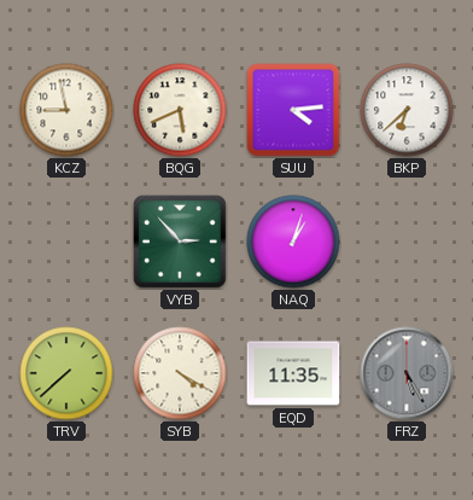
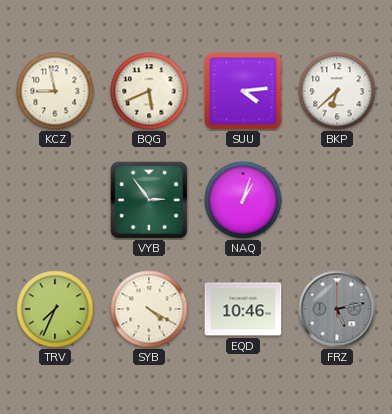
VYB: 2:53 -> 2:54 (149, 200)
TRV: 7:38 -> 7:34 (55, 309)
EQD: 11:35 -> 10:46 (243, 309)
FRZ: 5:25 -> 5:13 (337, 309)
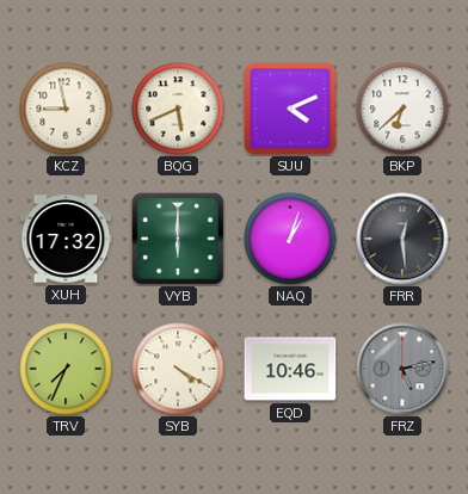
SUU: 4:14 -> 4:11 (290, 109)
XUH: none -> 17:32 (66, 239)
VYB: 2:54 -> 6:00 (178, 239)
FRR: none -> 12:29 (402, 239)
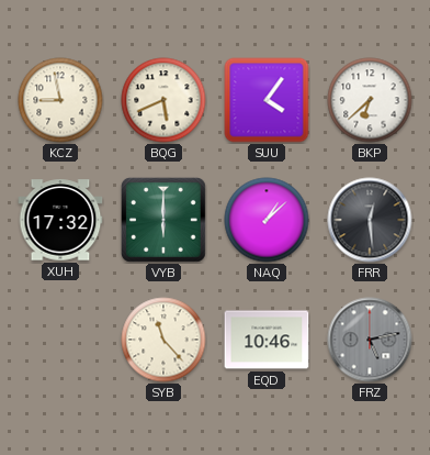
SUU: 4:11 -> 4:06 (267, 100)
NAQ: 1:03 -> 1:08 (267, 220)
TRV: 7:34 -> none (66, 369)
SYB: 4:20 -> 11:23 (163, 340)
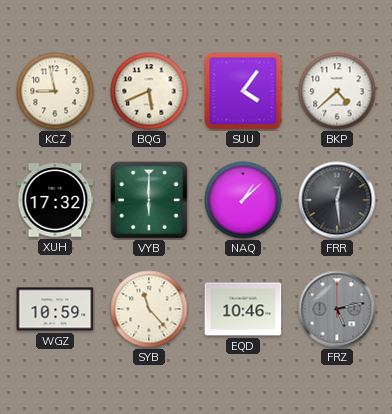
BKP: 6:38 -> 4:38 (337, 91)
WGZ: none -> 10:59 (55, 309)
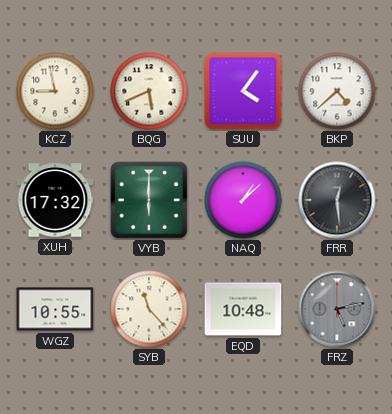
WGZ: 10:59 -> 10:55 (55, 309)
EQD: 10:46 -> 10:48 (243, 309)
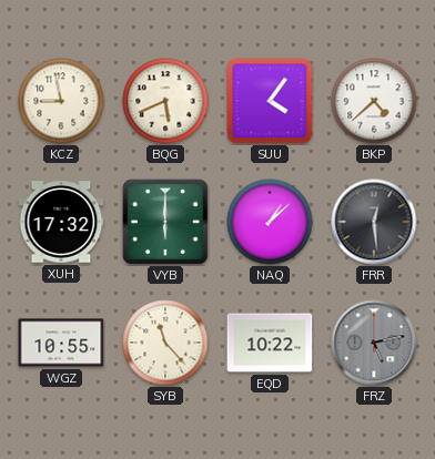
EQD: 10:48 -> 10:22 (270, 343)
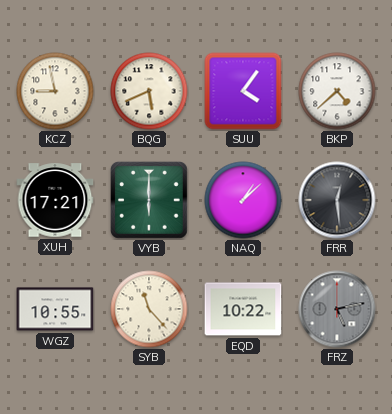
XUH: 17:32 -> 17:21 (55, 200)
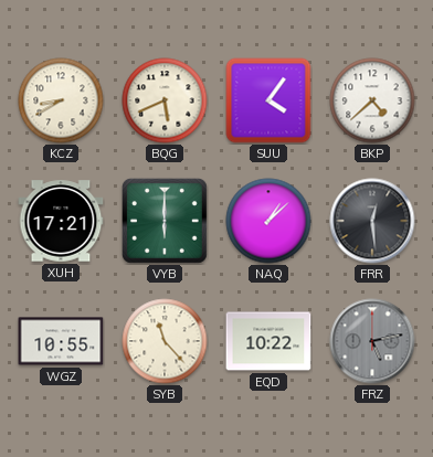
KCZ: 8:58 -> 8:40 (61, 100)
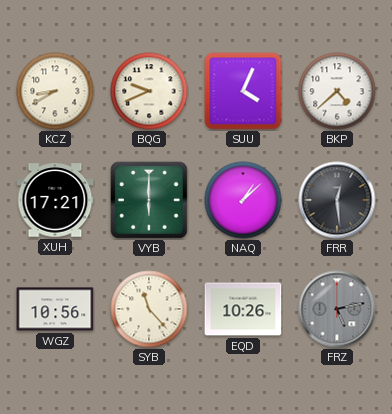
BQG: 5:41 -> 9:41 (149, 91)
SUU: 4:06 -> 4:04 (243, 91)
WGZ: 10:55 -> 10:56 (55, 309)
EQD: 10:22 -> 10:26 (243, 309)
